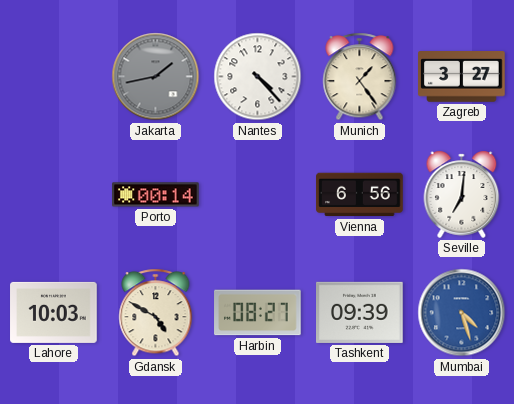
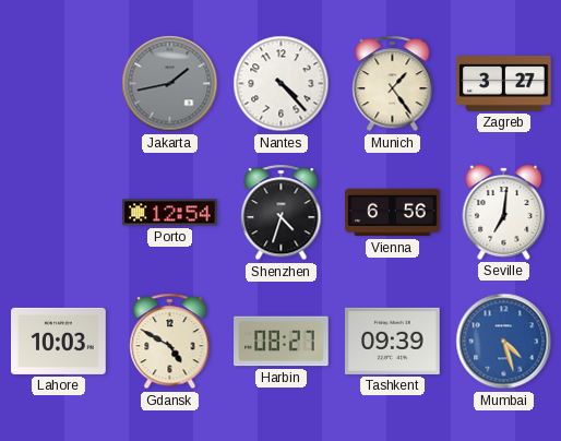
Porto: 00:14 -> 12:54 (170, 213)
Shenzhen: none -> 4:33 (282, 213)
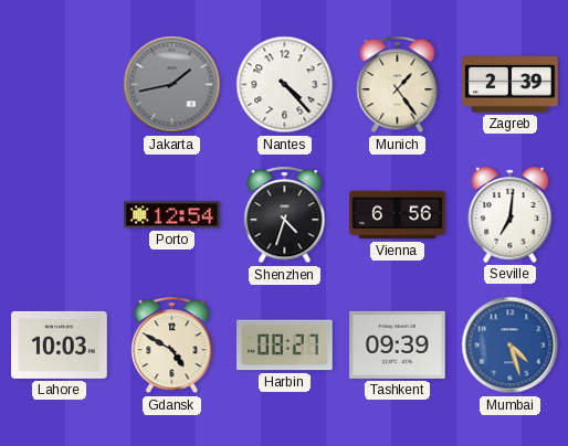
Zagreb: 3:27 -> 2:39 (511, 85)
